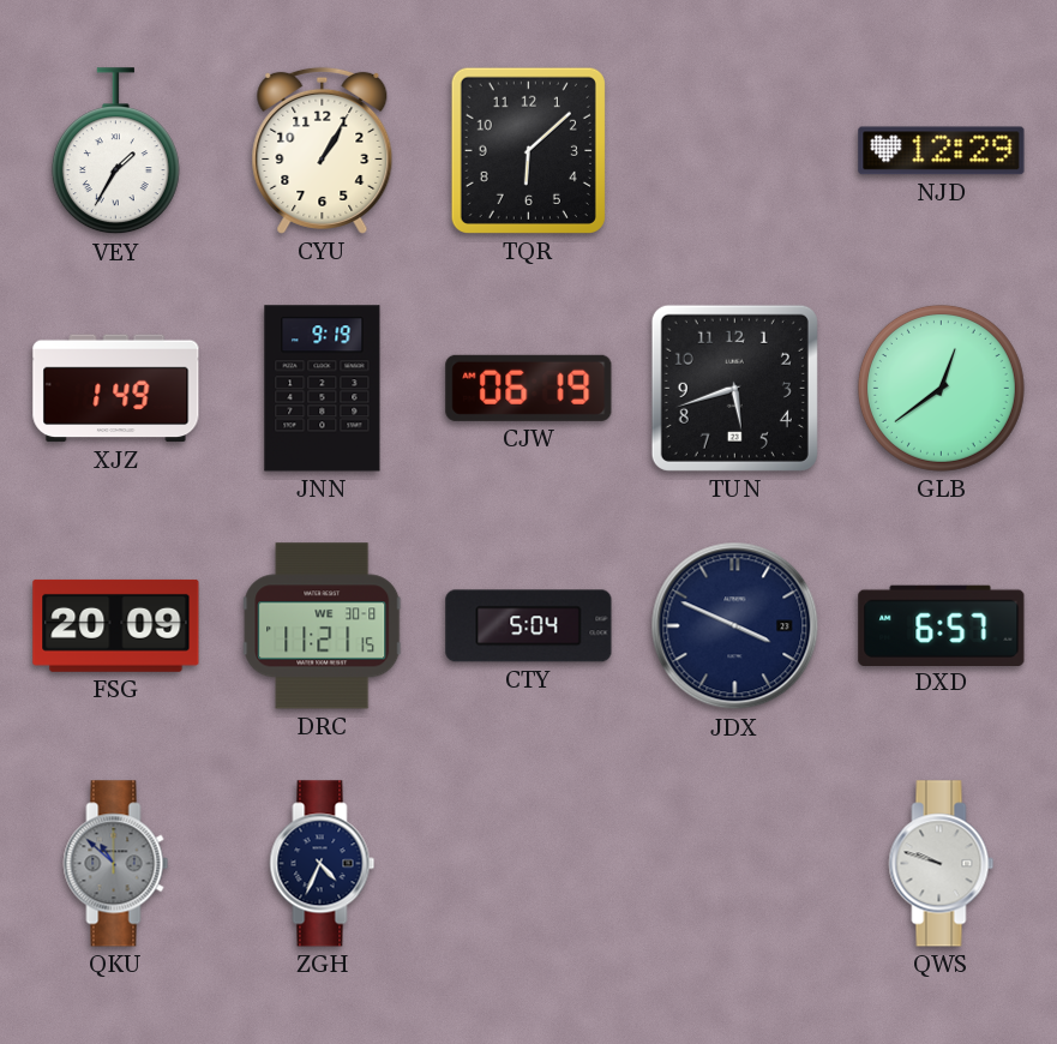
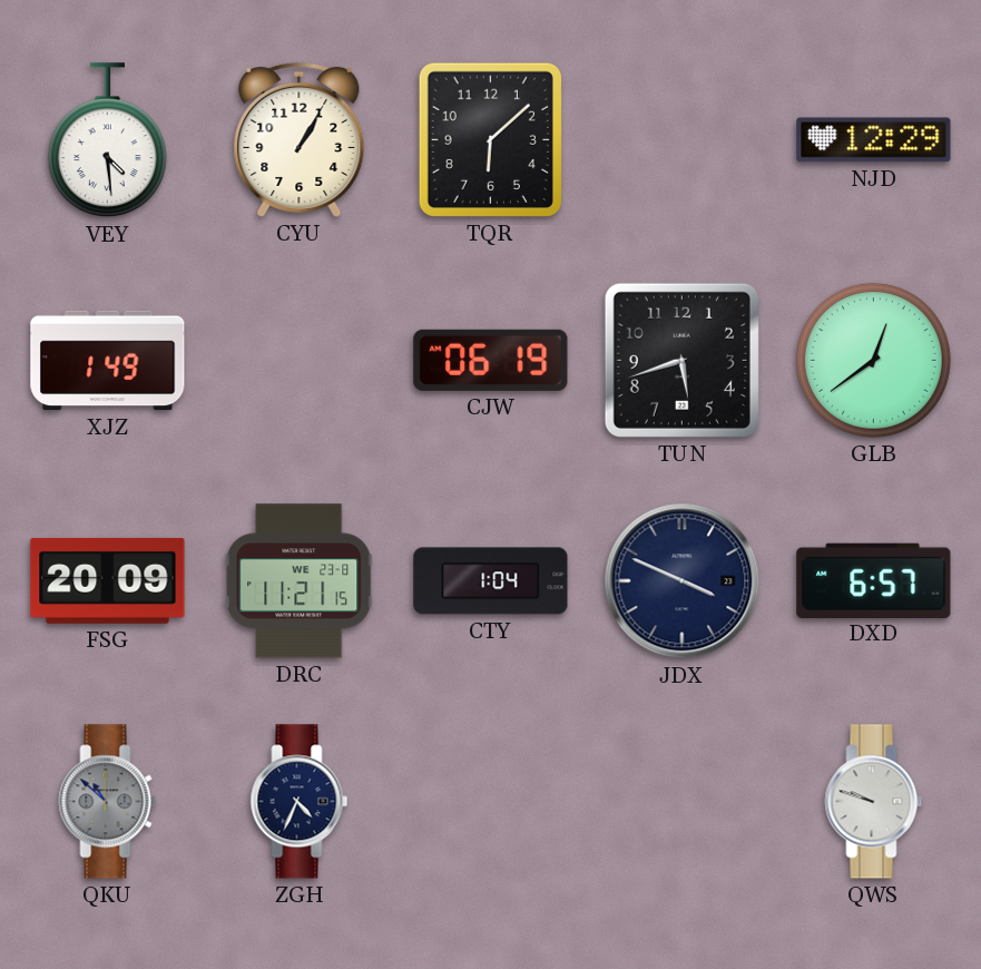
VEY: 1:35 -> 4:29 (107, 140)
JNN: 9:19 -> none (323, 389)
DRC date: WE 30-8 -> WE 23-8 (300, 581)
CTY: 5:04 -> 1:04 (491, 581)
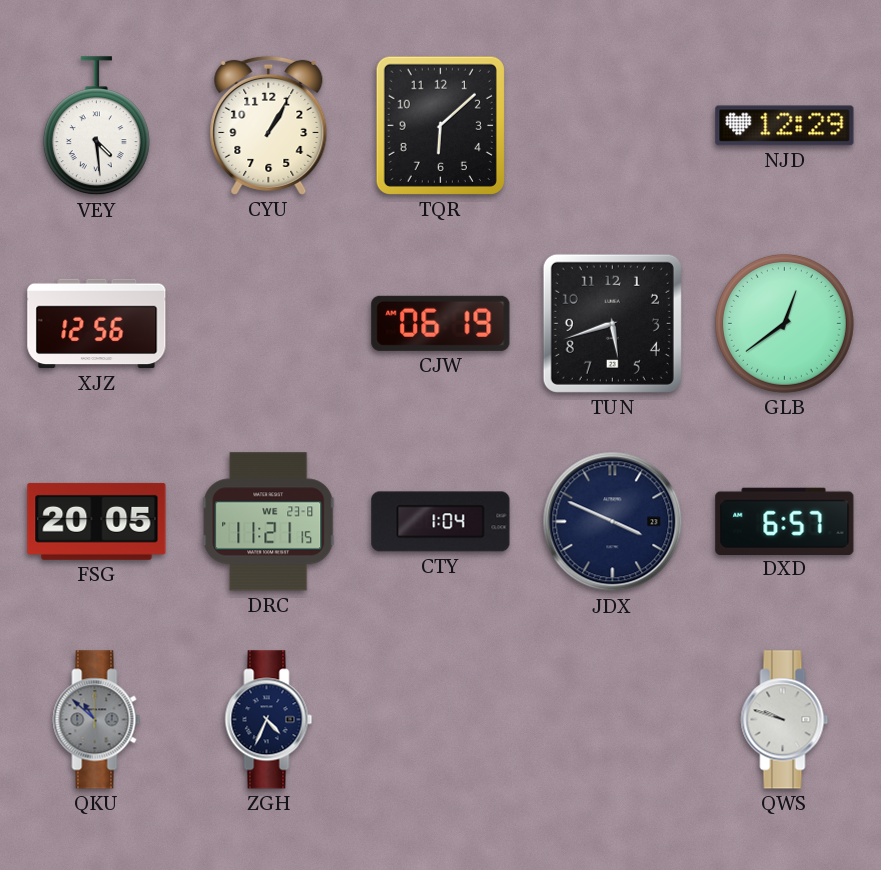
XJZ: 1:49 -> 12:56 (97, 324)
FSG: 20:09 -> 20:05 (97, 521)
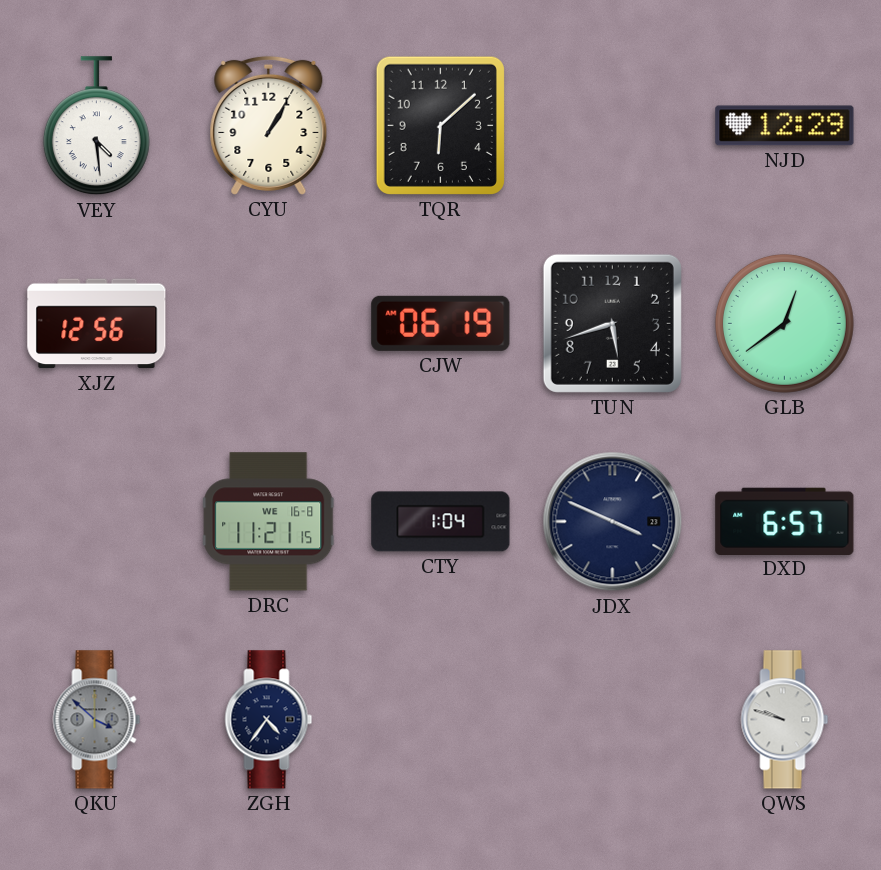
FSG: 20:05 -> none (97, 521)
DRC date: WE 23-8 -> WE 16-8 (269, 522)
QKU: 10:52 -> 3:52 (97, 720)
ZGH: 4:34 -> 4:36 (269, 720)
